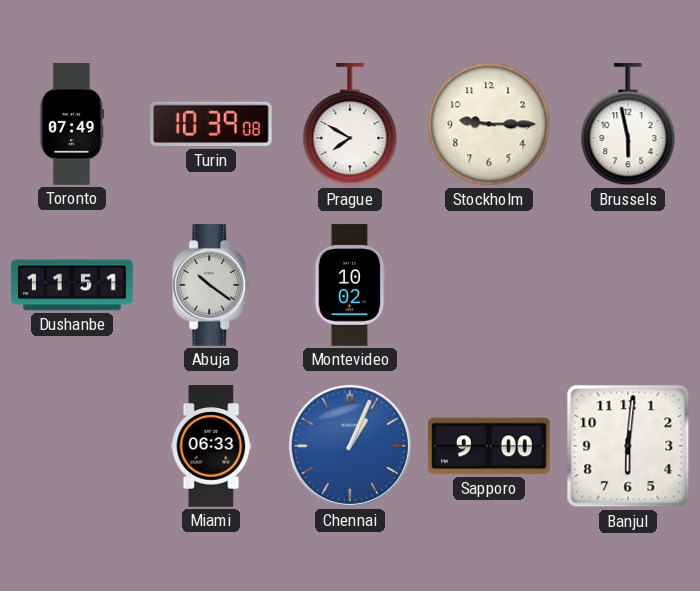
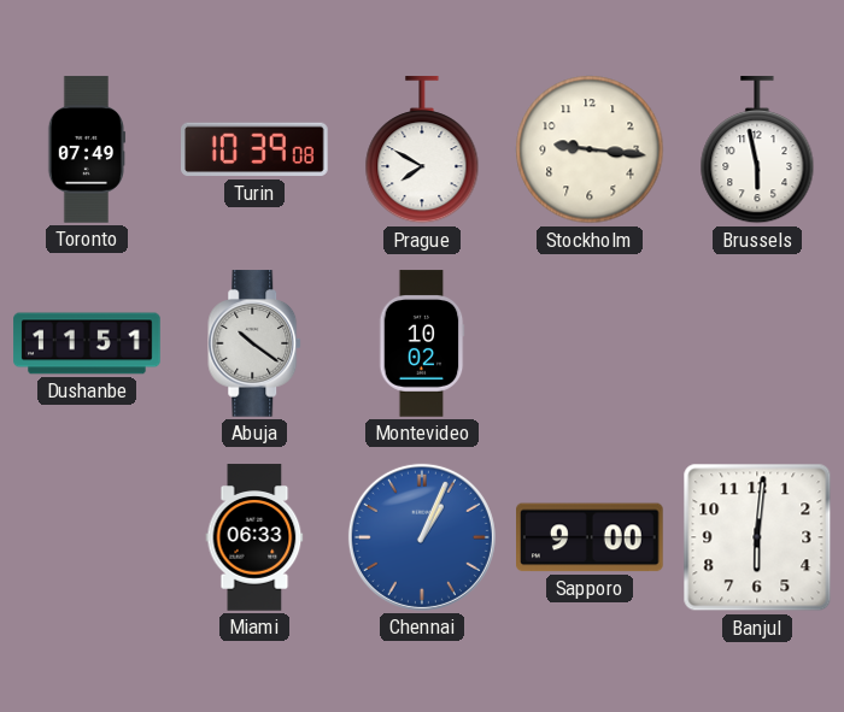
Stockholm: 9:15 -> 9:16 (590, 149)
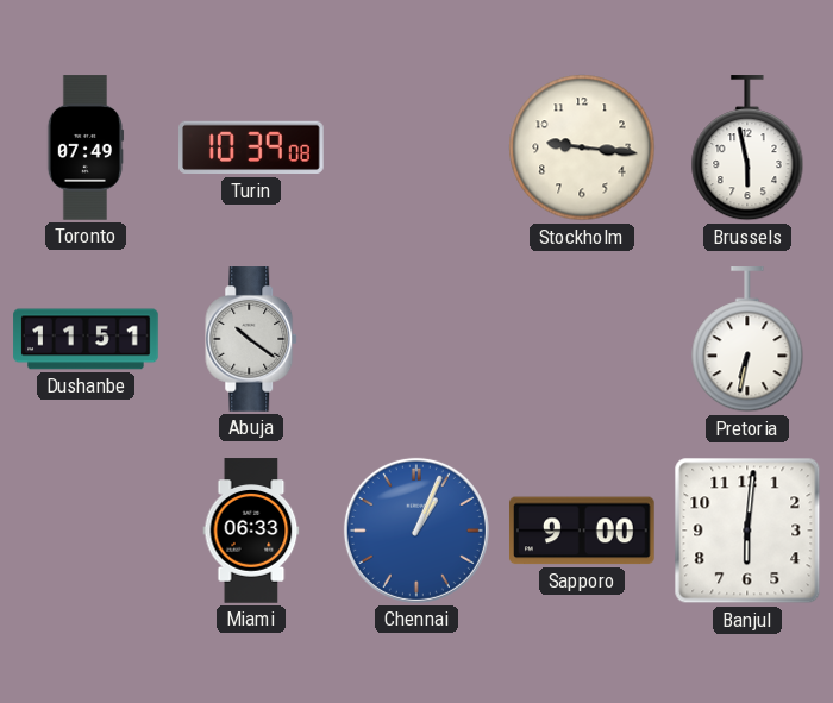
Prague: 7:50 -> none (422, 151)
Montevideo: 10:02 -> none (422, 343)
Pretoria: none -> 6:32 (747, 340)
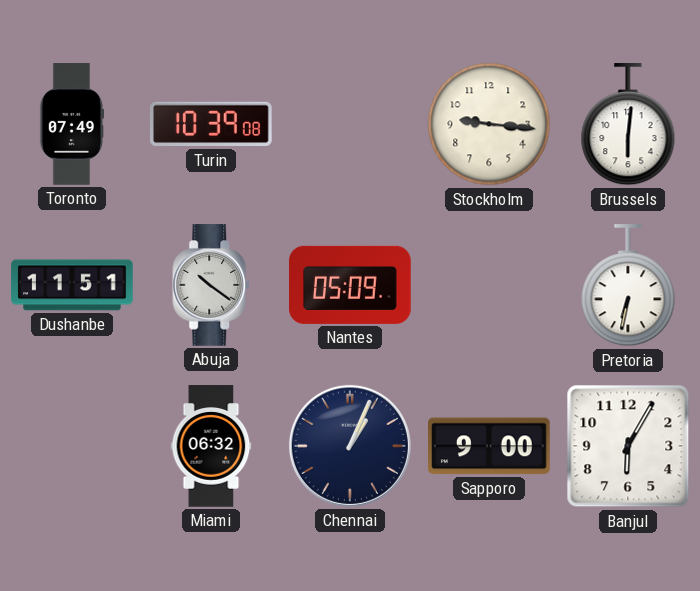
Brussels: 5:58 -> 6:01 (628, 125)
Nantes: none -> 05:09 (350, 285)
Miami: 06:33 -> 06:32 (211, 446)
Chennai dial: blue -> navy (350, 446)
Banjul: 6:01 -> 6:05 (628, 446)
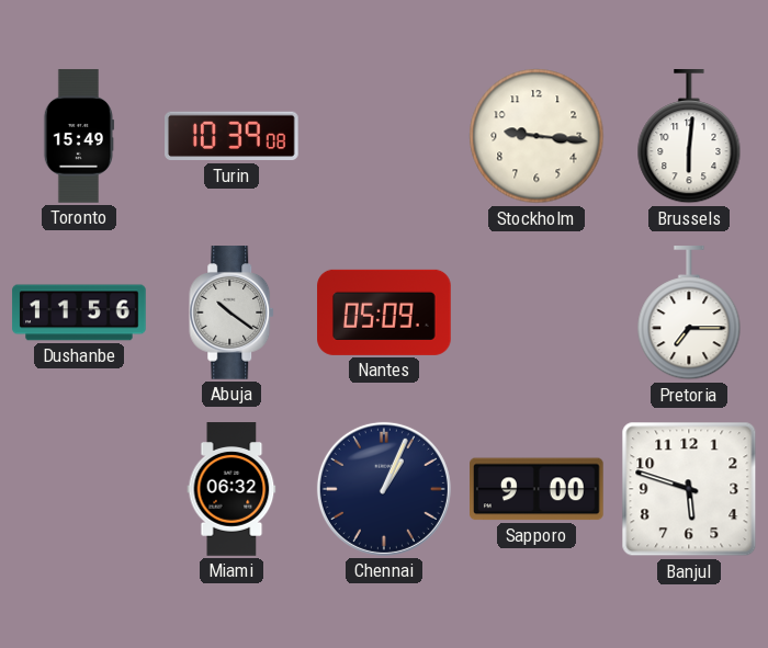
Toronto: 07:49 -> 15:49 (79, 136)
Dushanbe: 11:51 -> 11:56 (79, 312)
Pretoria: 6:32 -> 7:15 (689, 314)
Banjul: 6:05 -> 5:48 (689, 489)
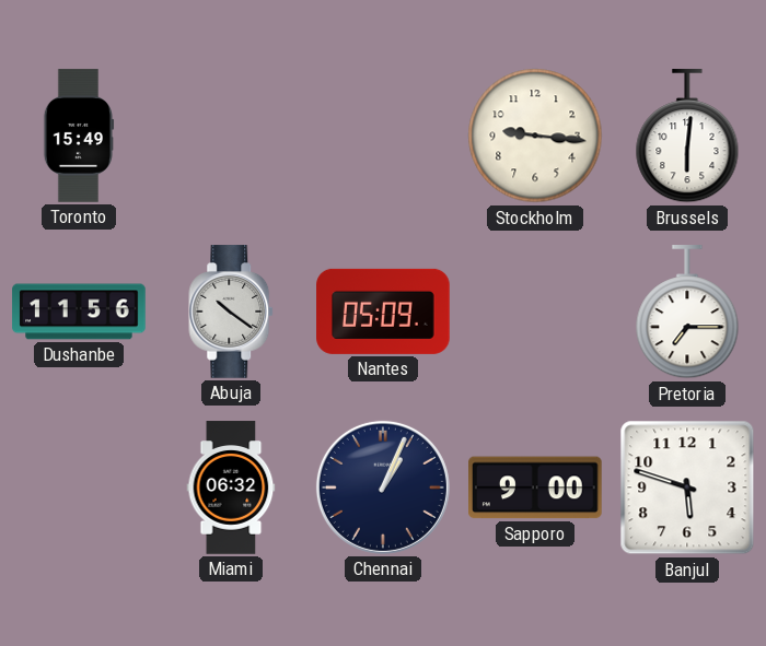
Turin: 10:39 -> none (233, 136)
